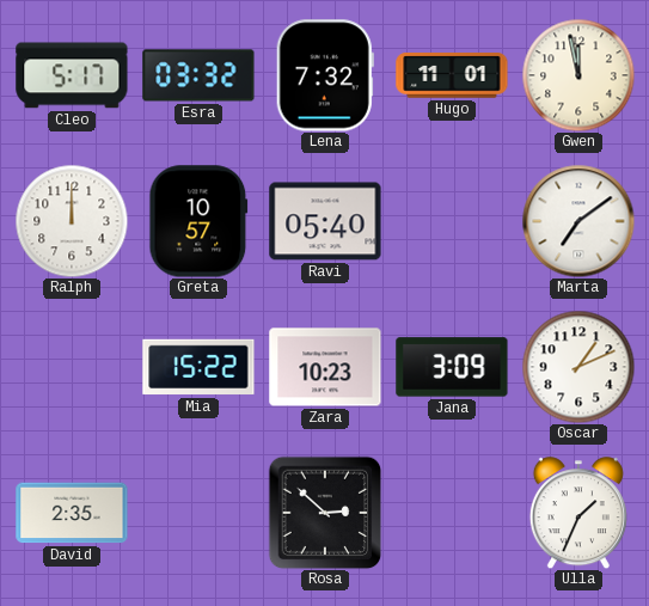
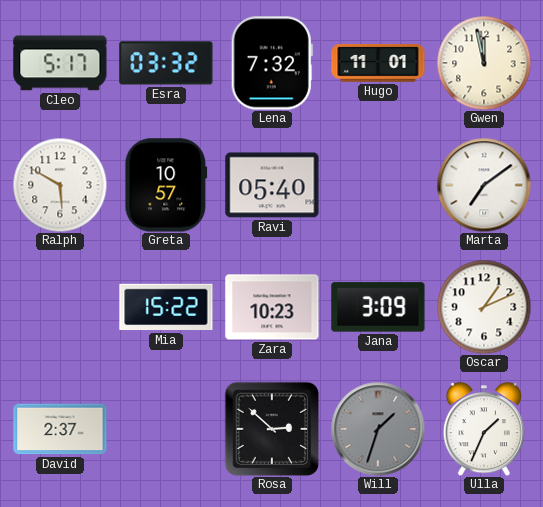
Ralph: 12:00 -> 5:50 (60, 185)
David: 2:35 -> 2:37 (60, 429)
Will: none -> 1:33 (378, 429)
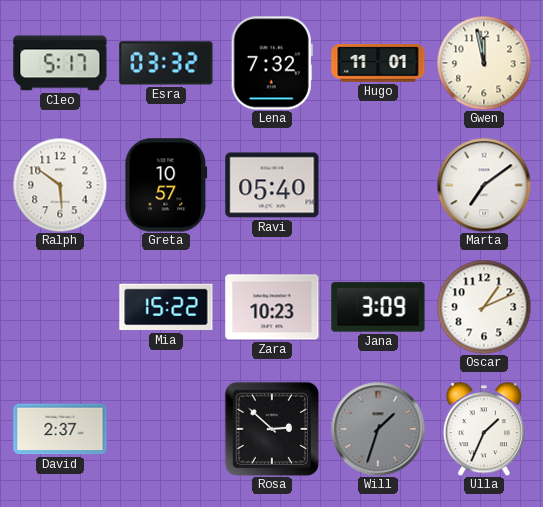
Ralph: 5:50 -> 5:51 (60, 185)
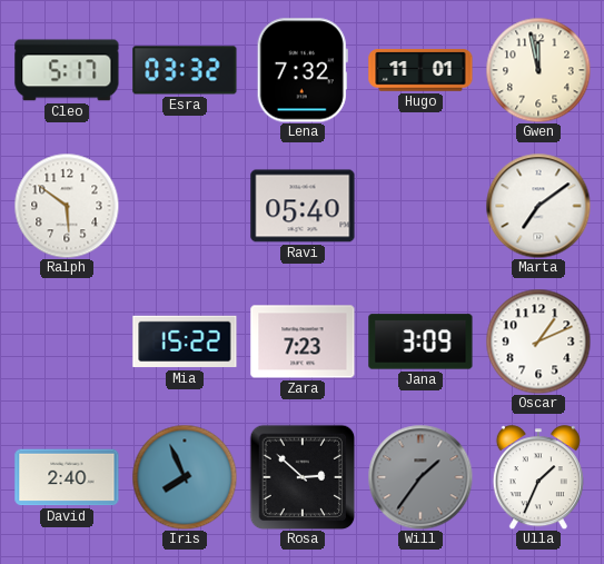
Greta: 10:57 -> none (166, 185)
Zara: 10:23 -> 7:23 (303, 342)
David: 2:37 -> 2:40 (67, 477)
Iris: none -> 7:56 (185, 477)
Will: 1:33 -> 1:36 (420, 477)
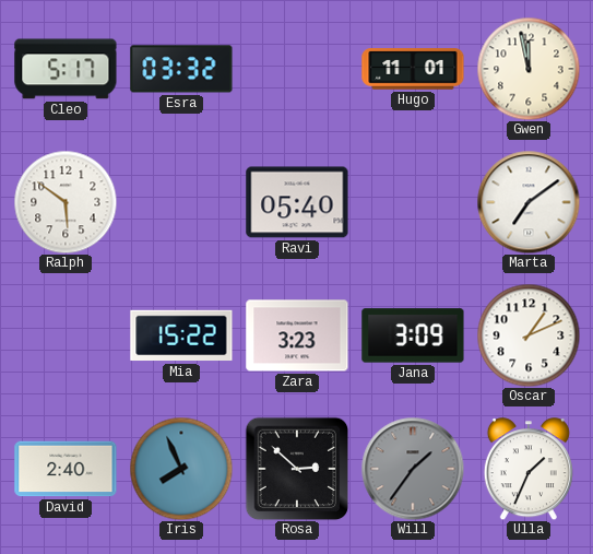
Lena: 7:32 -> none (303, 70)
Zara: 7:23 -> 3:23 (297, 335)
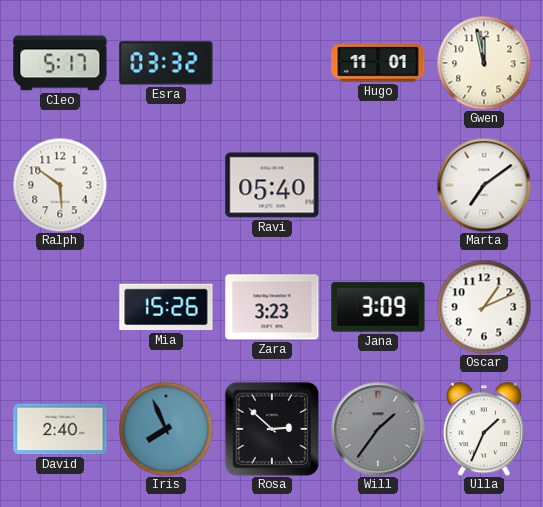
Mia: 15:22 -> 15:26 (166, 307)
